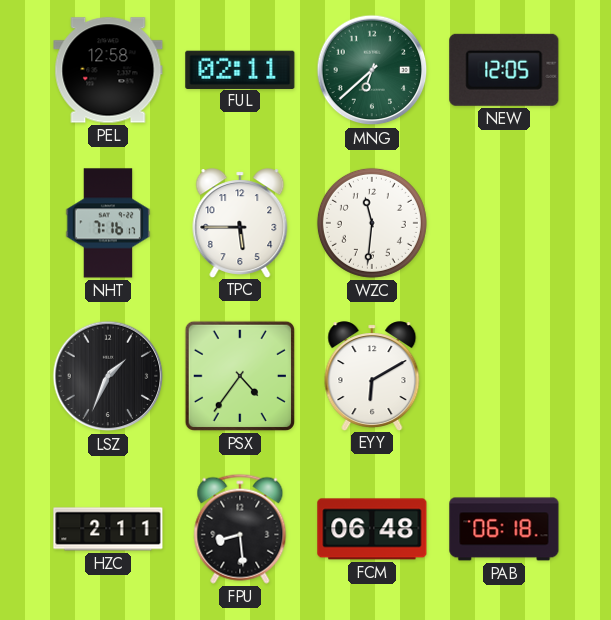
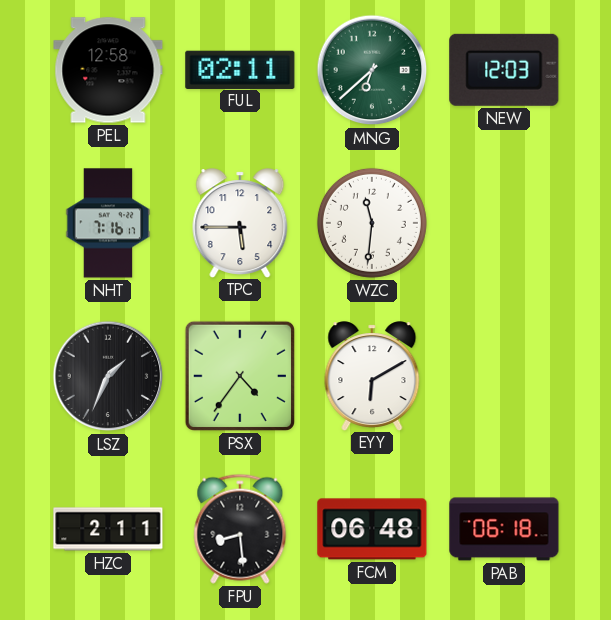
NEW: 12:05 -> 12:03 (504, 70)
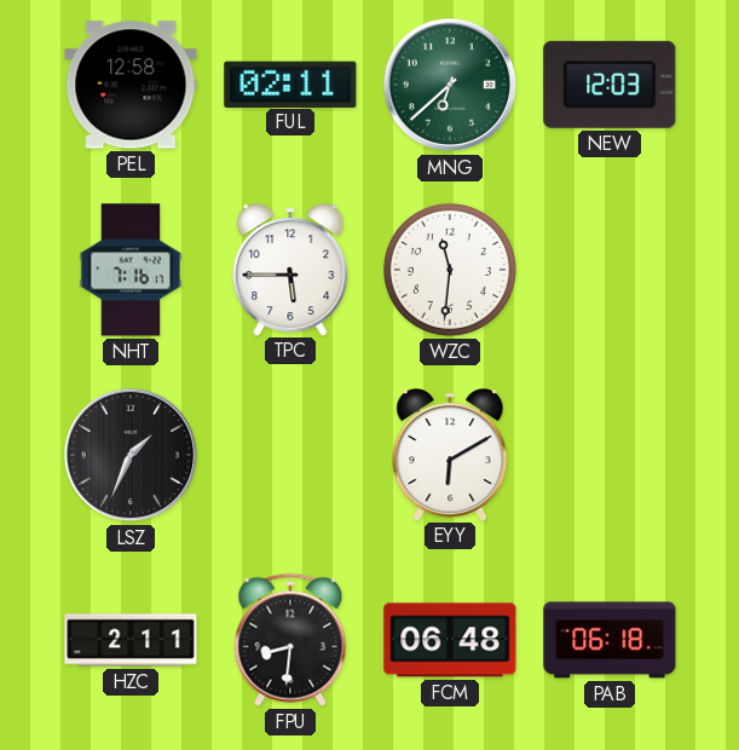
PSX: 4:36 -> none (240, 376)
FPU: 8:29 -> 8:31 (290, 640)
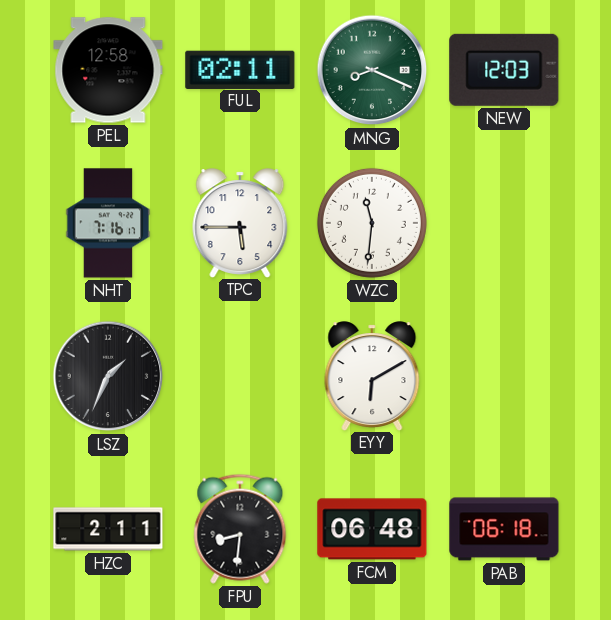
MNG: 6:38 -> 8:19 (372, 70)
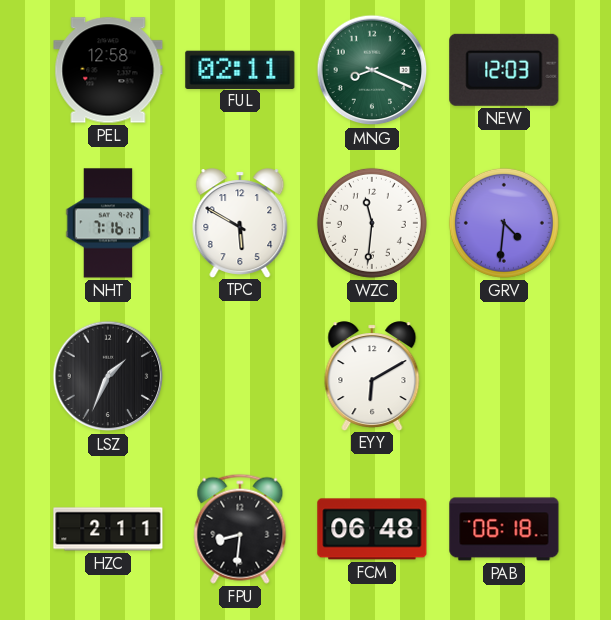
TPC: 5:45 -> 5:50 (240, 223)
GRV: none -> 4:31 (504, 223)
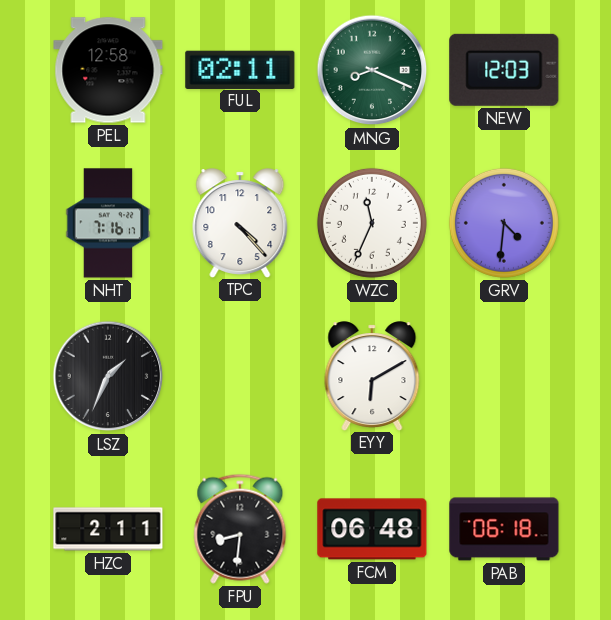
TPC: 5:50 -> 4:23 (240, 223)
WZC: 11:31 -> 11:34 (372, 223)
